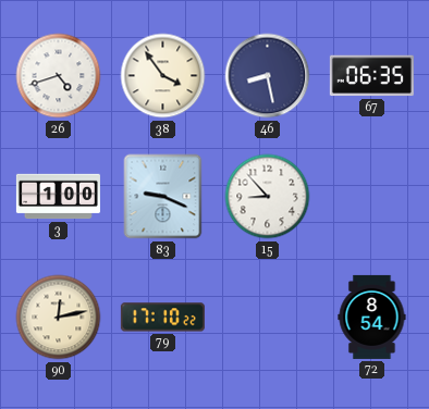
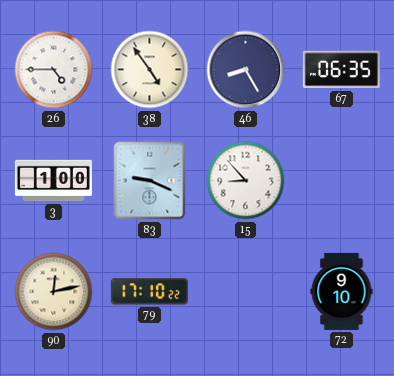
26: 4:42 -> 4:45 (54, 70)
38: 3:54 -> 4:54 (150, 70)
46: 8:28 -> 8:25 (246, 70)
72: 8:54 -> 9:10 (342, 291)
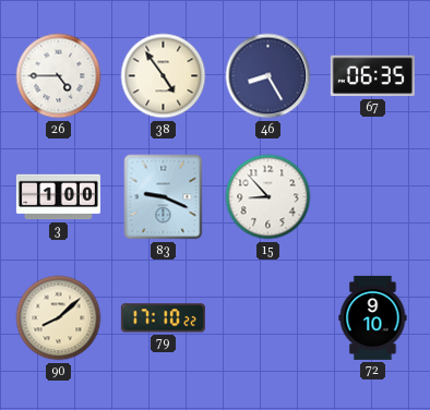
90: 12:13 -> 8:08 (59, 318)
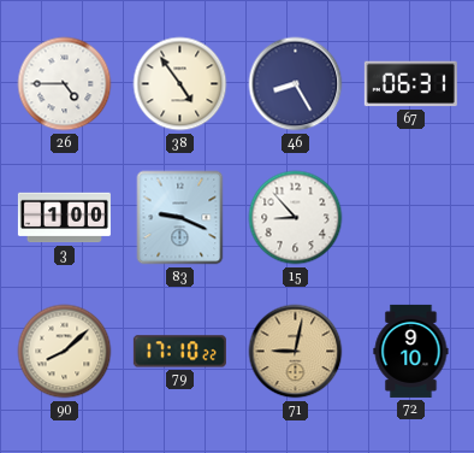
67: 06:35 -> 06:31 (410, 84)
71: none -> 9:02 (296, 352)
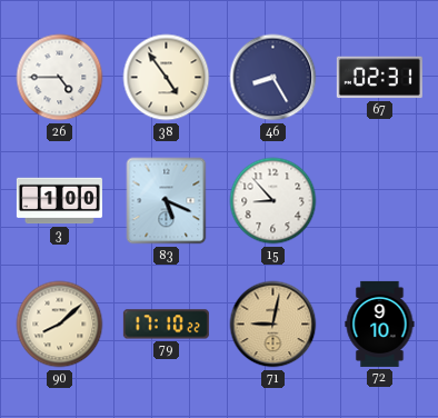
67: 06:31 -> 02:31 (379, 78)
83: 9:19 -> 5:19 (167, 201)
